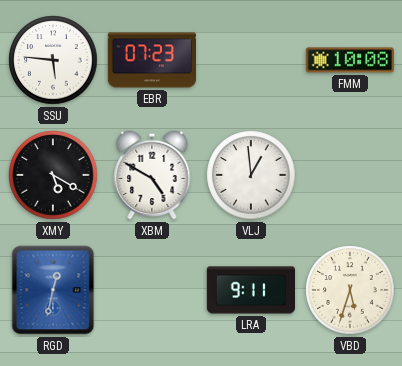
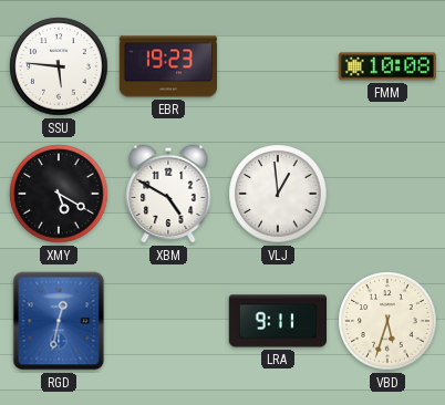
EBR: 07:23 -> 19:23 (167, 66)
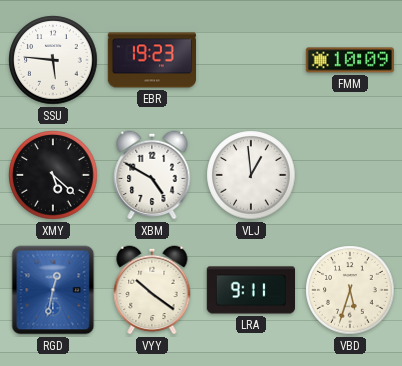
FMM: 10:08 -> 10:09 (349, 60)
XMY: 5:20 -> 5:22 (53, 175)
VYY: none -> 10:21 (152, 290)
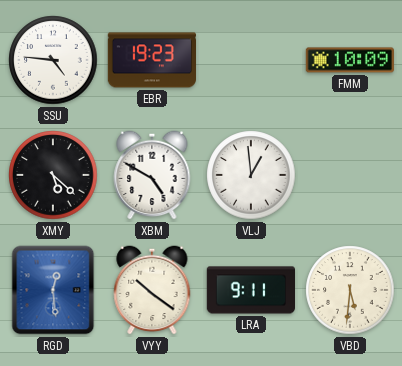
SSU: 5:46 -> 4:46 (53, 60)
RGD: 12:32 -> 12:29 (53, 290)
VBD: 5:33 -> 5:31 (350, 290)
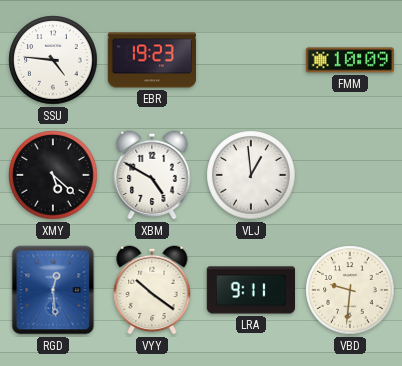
VBD: 5:31 -> 9:31 (350, 290)
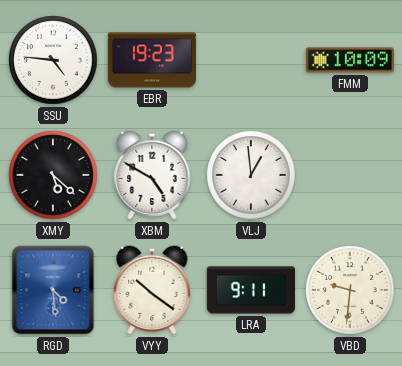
RGD: 12:29 -> 4:29 (53, 290)
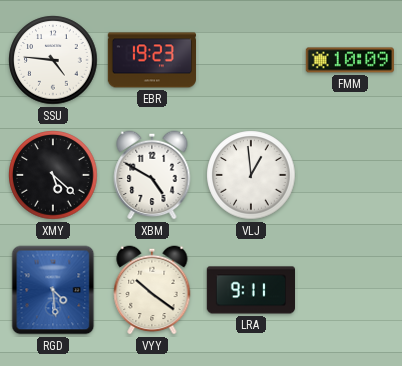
VBD: 9:31 -> none (350, 290)
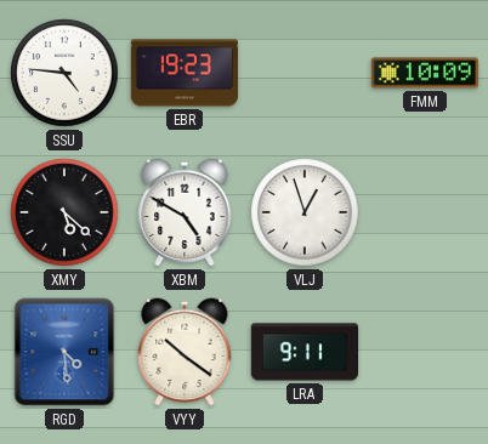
VLJ: 12:59 -> 12:57 (305, 212)
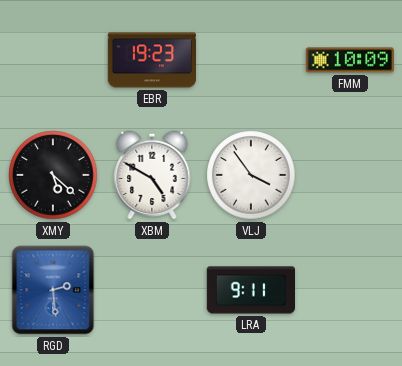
SSU: 4:46 -> none (64, 73)
VLJ: 12:57 -> 3:54 (251, 175)
RGD: 4:29 -> 2:29 (53, 290)
VYY: 10:21 -> none (185, 352)
